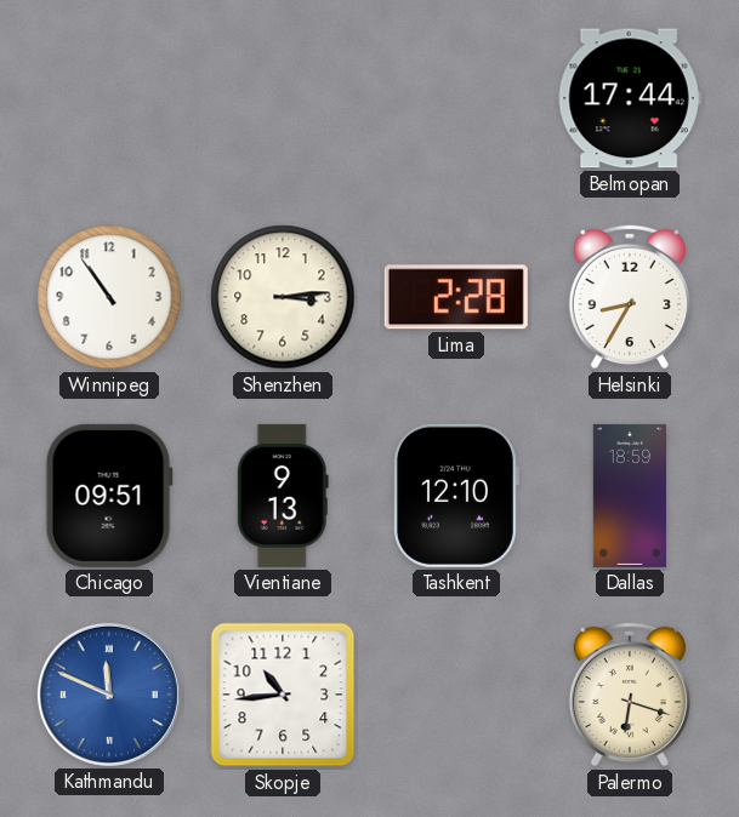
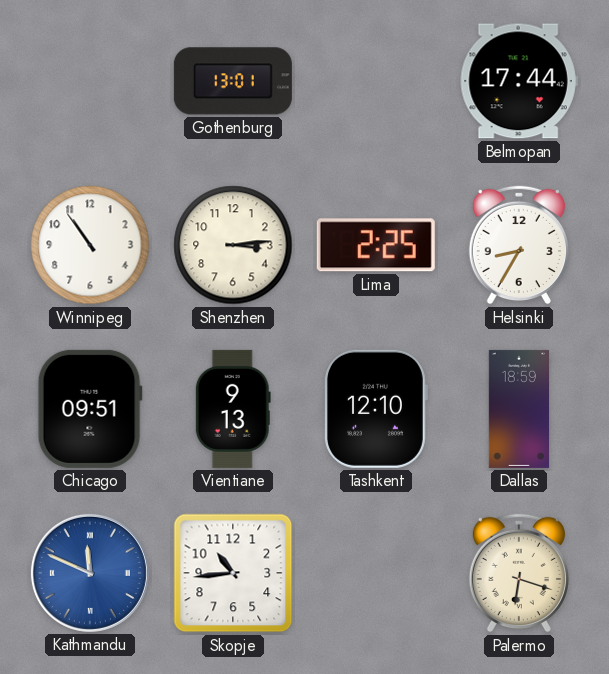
Gothenburg: none -> 13:01 (233, 81)
Lima: 2:28 -> 2:25 (376, 245)
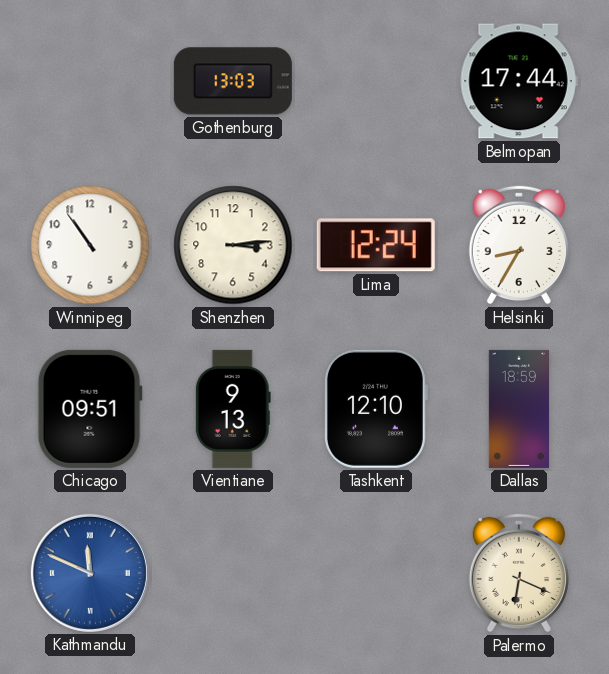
Gothenburg: 13:01 -> 13:03 (233, 81)
Lima: 2:25 -> 12:24 (376, 245)
Skopje: 10:44 -> none (233, 573)
Palermo: 6:18 -> 6:19 (519, 573)
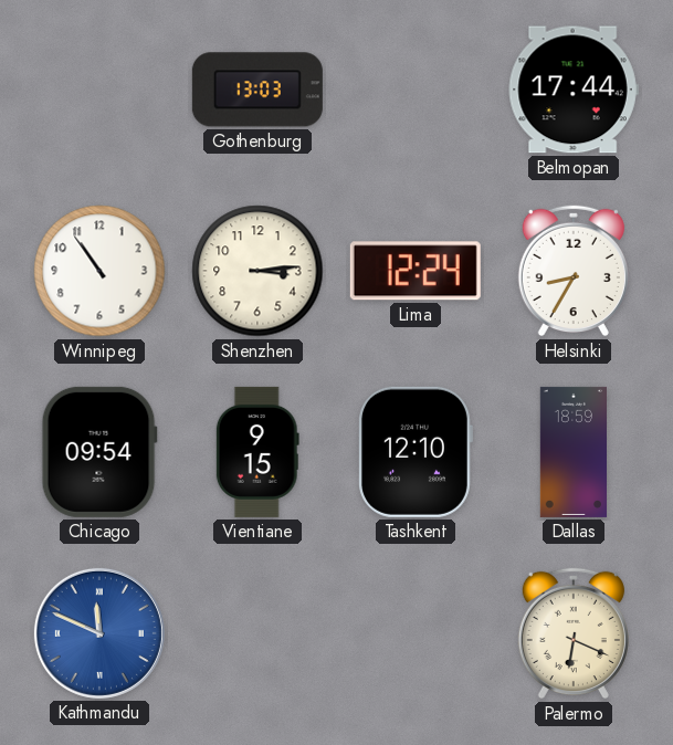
Chicago: 09:51 -> 09:54 (99, 452)
Vientiane: 9:13 -> 9:15 (257, 452)
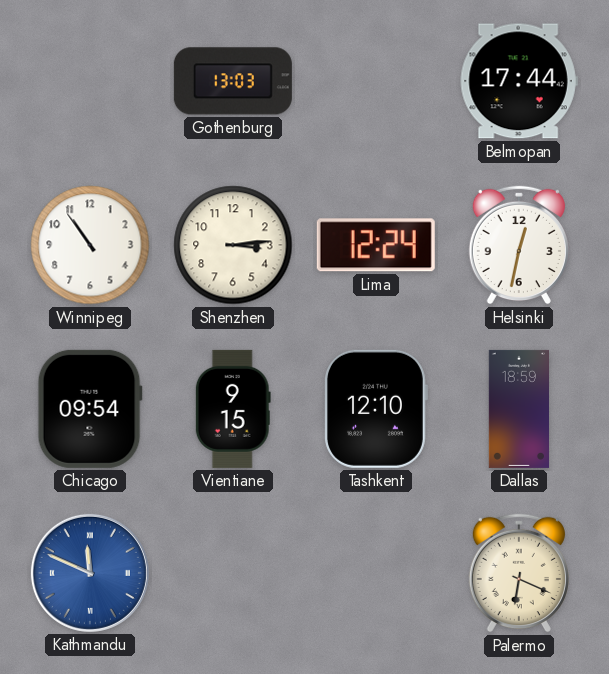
Helsinki: 8:35 -> 12:32 (519, 245)
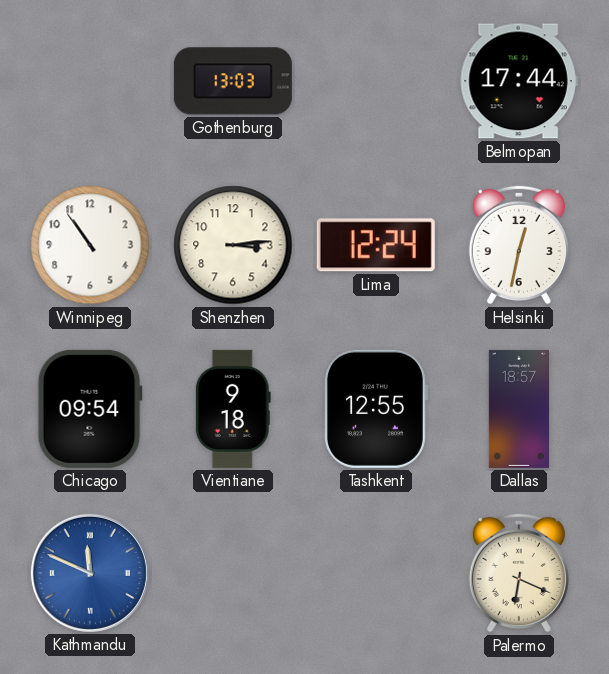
Vientiane: 9:15 -> 9:18 (233, 409)
Tashkent: 12:10 -> 12:55 (376, 409)
Dallas: 18:59 -> 18:57 (518, 409)
